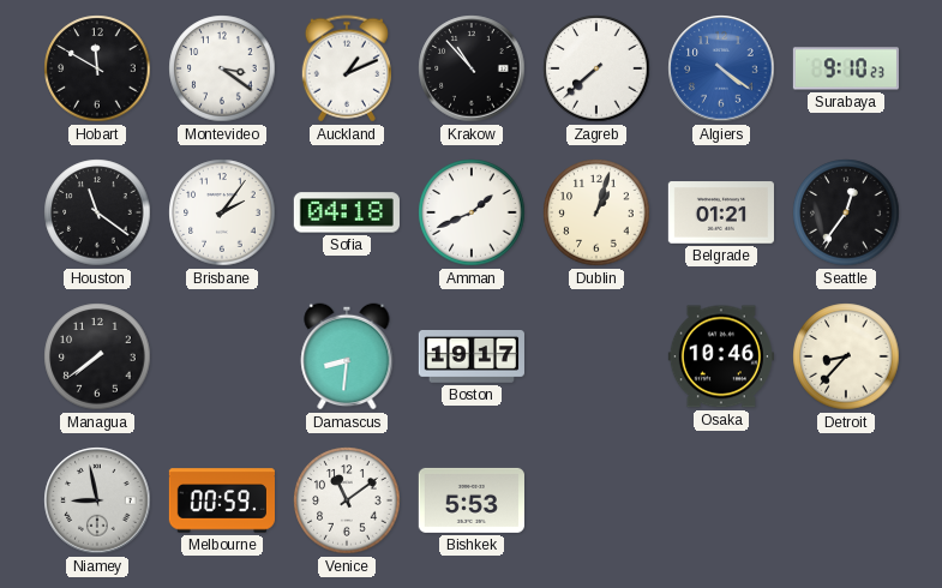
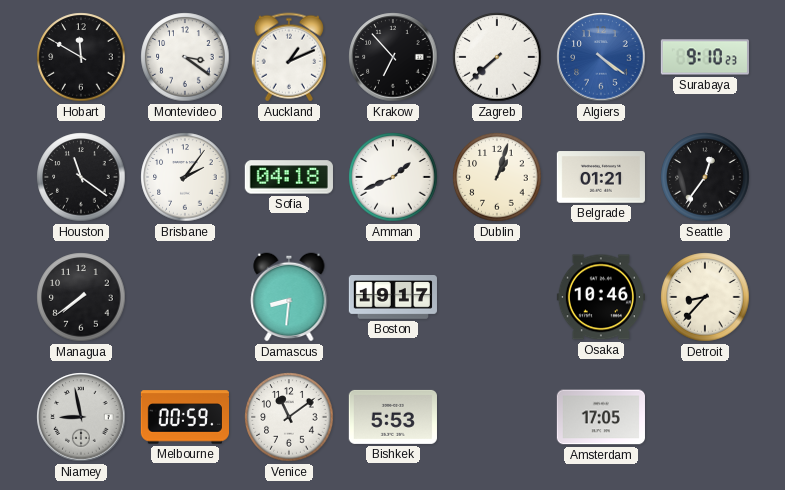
Krakow: 10:53 -> 6:53 (393, 57)
Amsterdam: none -> 17:05 (601, 417)
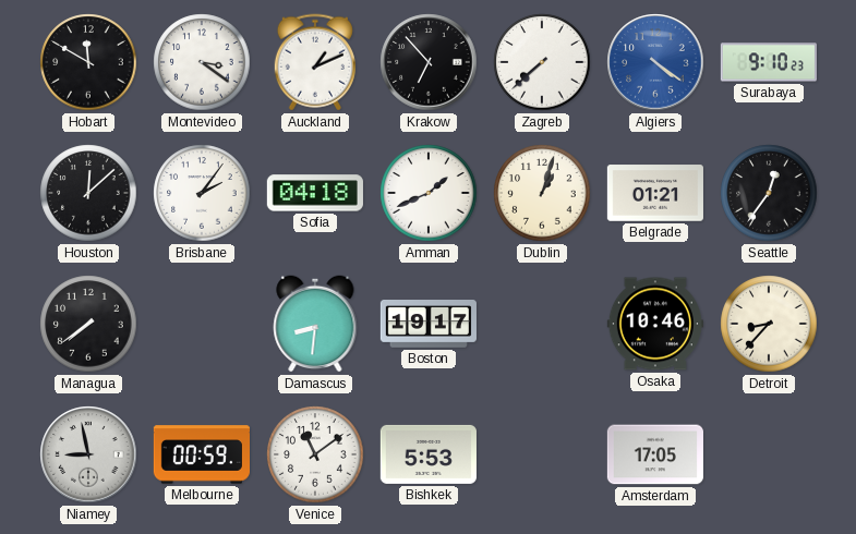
Houston: 11:21 -> 12:08 (88, 193)
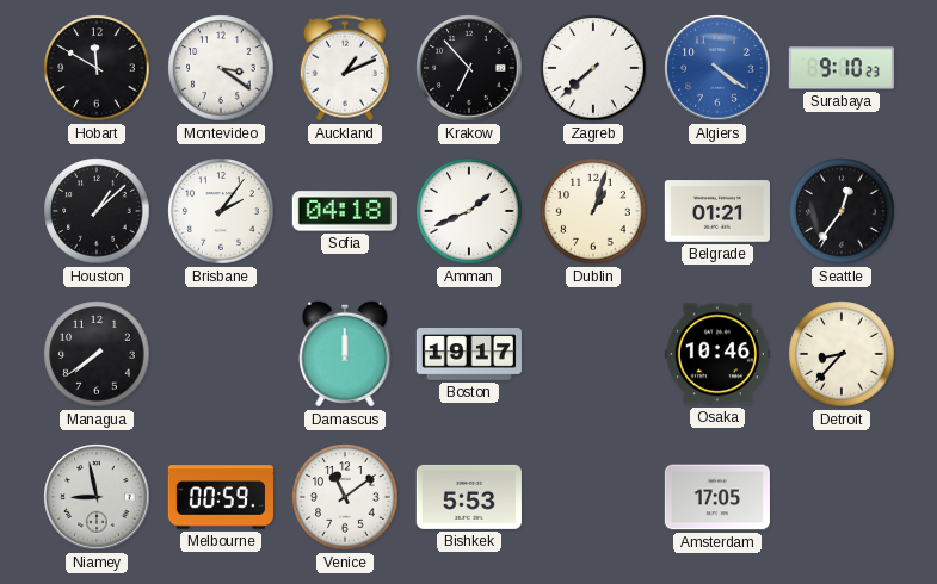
Houston: 12:08 -> 1:08 (97, 211)
Damascus: 8:31 -> 12:00 (345, 354)
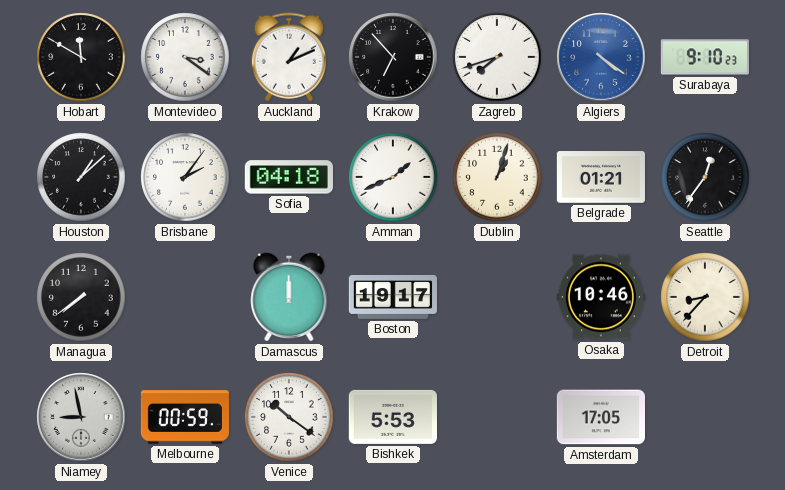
Zagreb: 7:38 -> 7:42 (497, 57)
Venice: 11:09 -> 10:21 (289, 417)
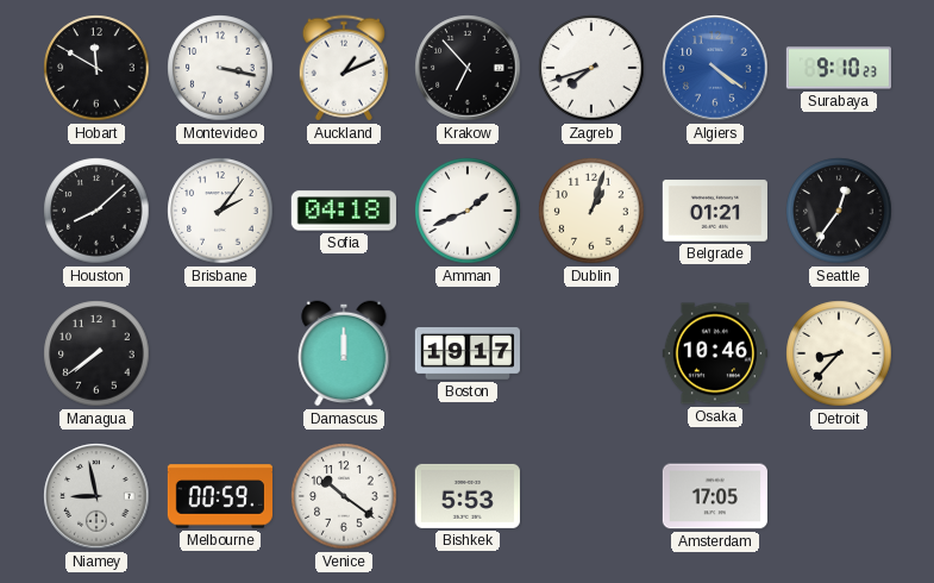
Montevideo: 3:21 -> 3:17 (220, 68)
Houston: 1:08 -> 8:08 (96, 211)
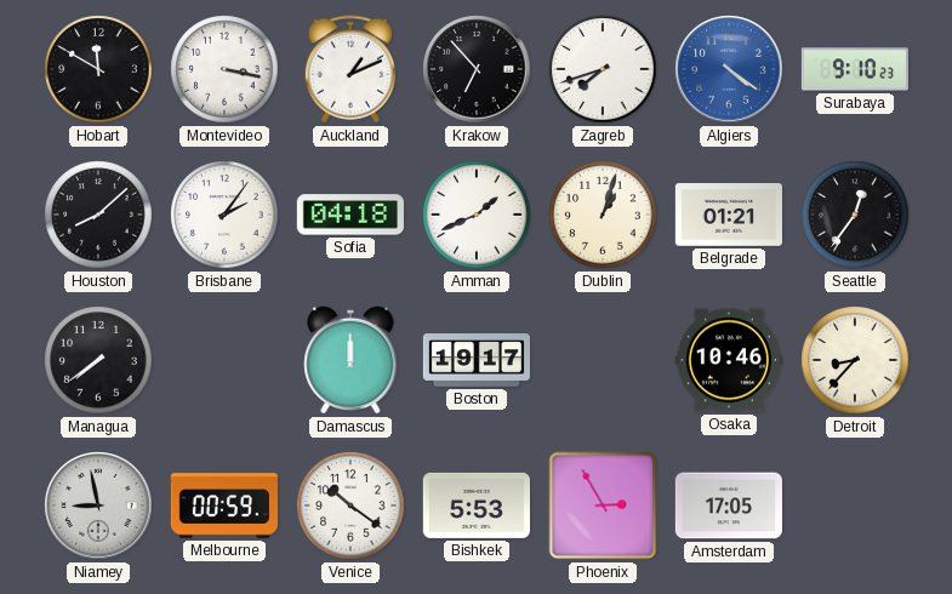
Phoenix: none -> 2:55 (603, 506)
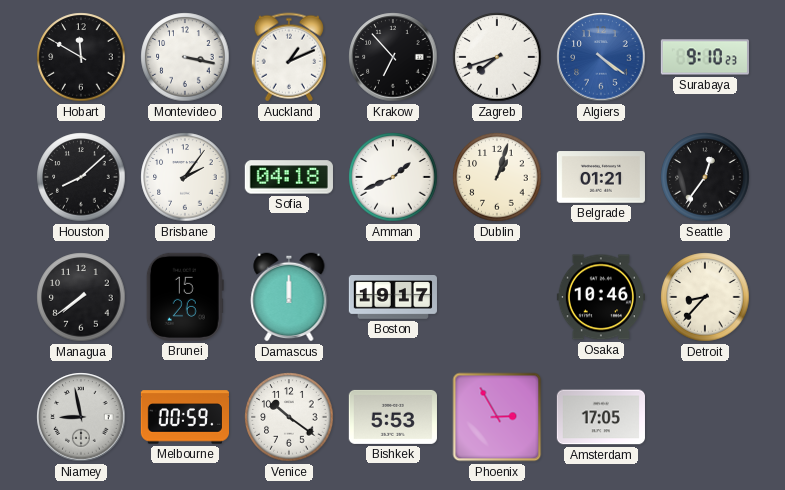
Brunei: none -> 15:26 (185, 297)
